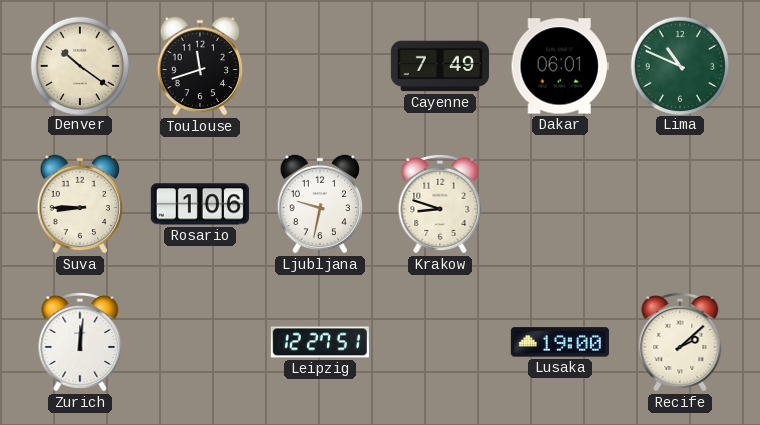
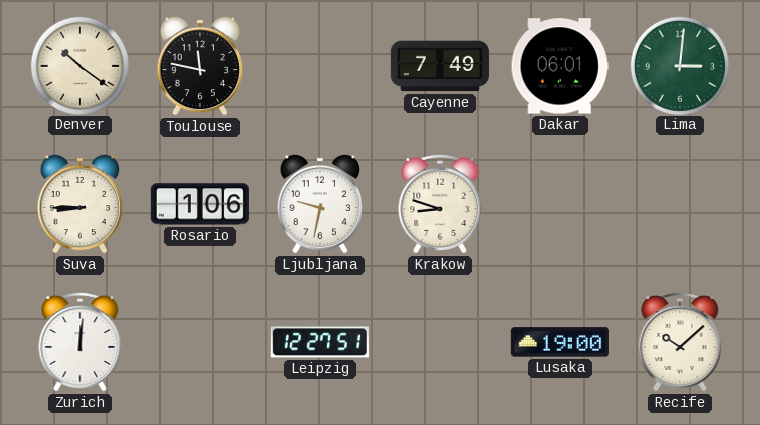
Toulouse: 11:42 -> 11:47 (200, 66)
Lima: 10:49 -> 3:01 (679, 65)
Recife: 2:08 -> 10:08 (680, 342)
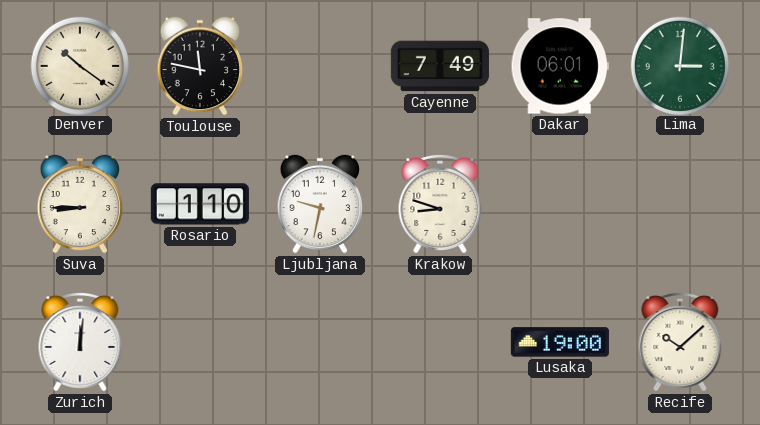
Rosario: 1:06 -> 1:10 (200, 204)
Leipzig: 12:27 -> none (320, 342)
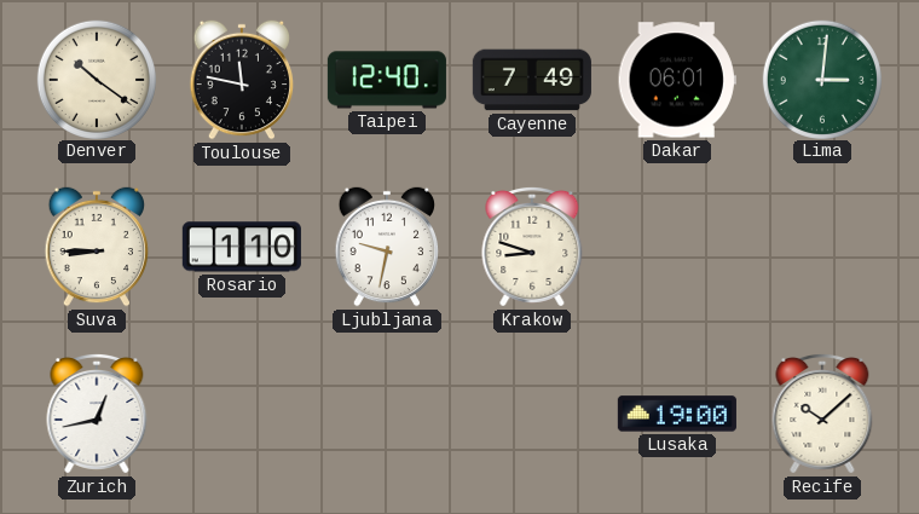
Taipei: none -> 12:40 (387, 80)
Zurich: 12:01 -> 12:43 (97, 414)
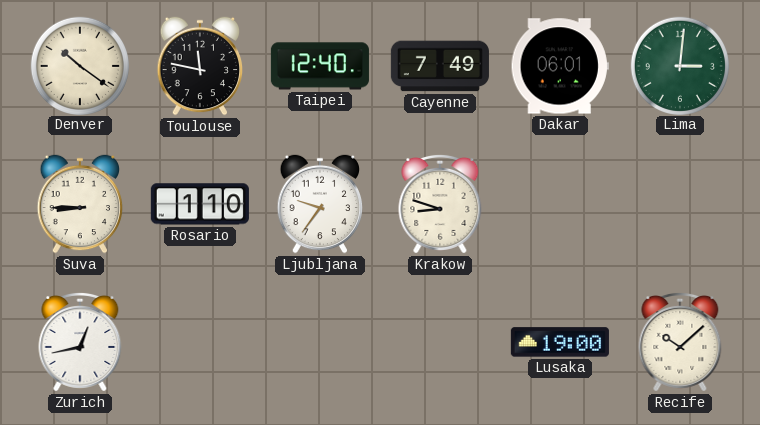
Ljubljana: 9:32 -> 9:36 (320, 204)
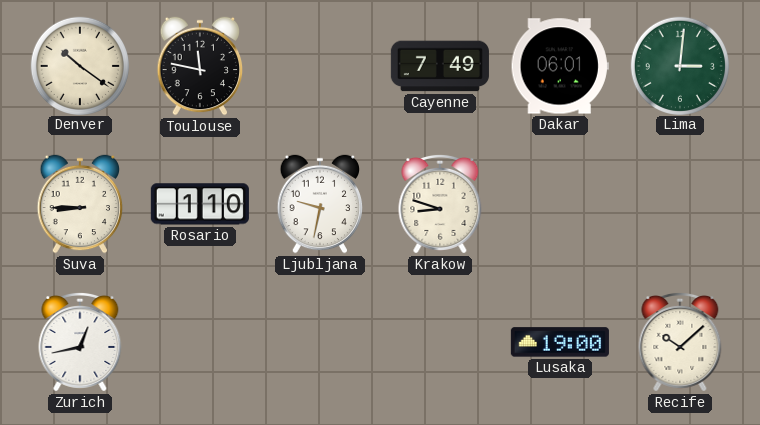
Taipei: 12:40 -> none (320, 66)
Ljubljana: 9:36 -> 9:32 (320, 204)
